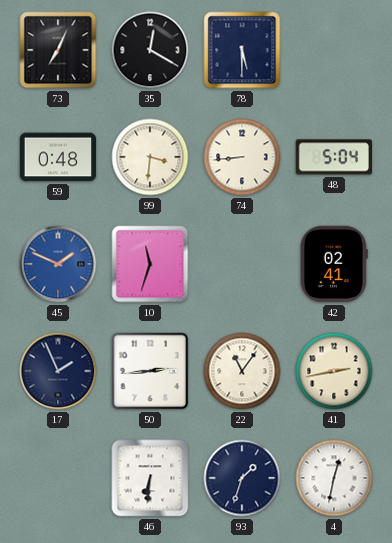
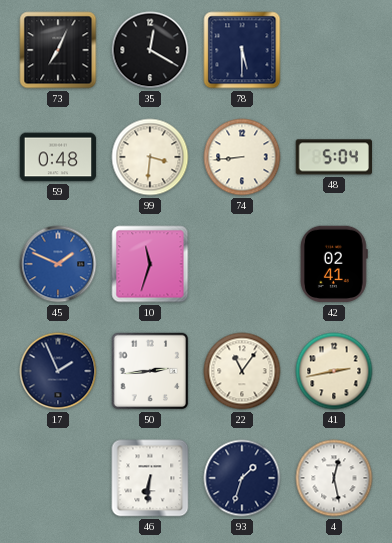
4: 12:32 -> 12:28 (334, 478)
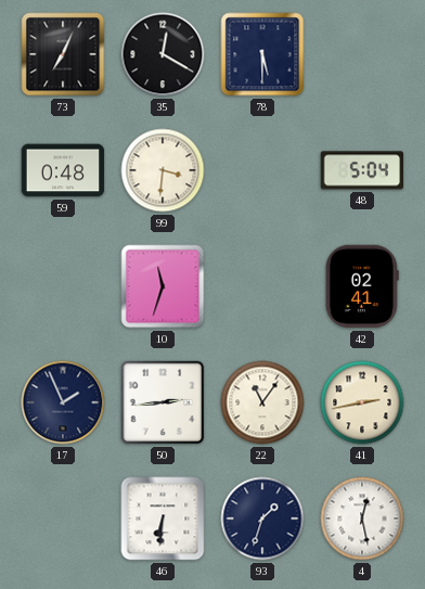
74: 8:44 -> none (242, 157)
45: 1:49 -> none (58, 264)
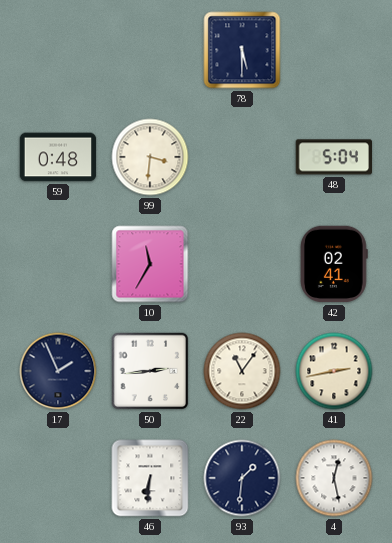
73: 7:04 -> none (63, 54)
35: 12:20 -> none (163, 54)
10: 11:33 -> 11:35 (150, 264)
93: 1:33 -> 1:31 (242, 478)
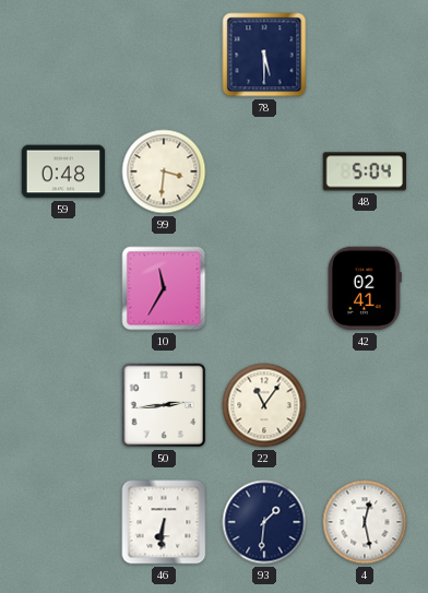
17: 1:56 -> none (58, 371)
41: 2:43 -> none (334, 371)
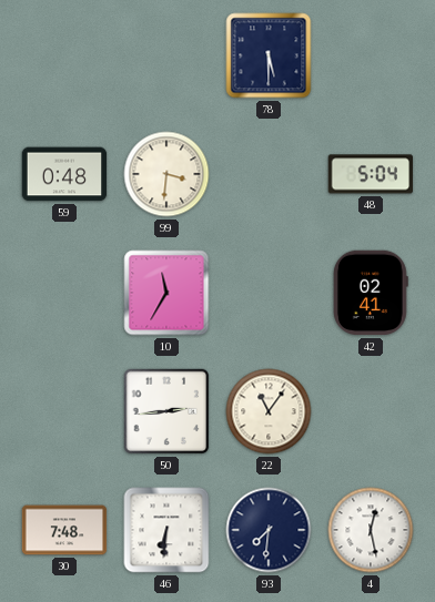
30: none -> 7:48 (64, 530)
93: 1:31 -> 7:31 (269, 530)
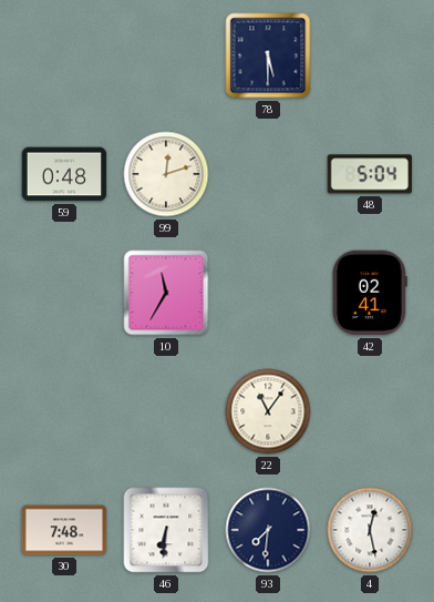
99: 3:31 -> 12:12 (166, 174)
50: 2:44 -> none (166, 411)
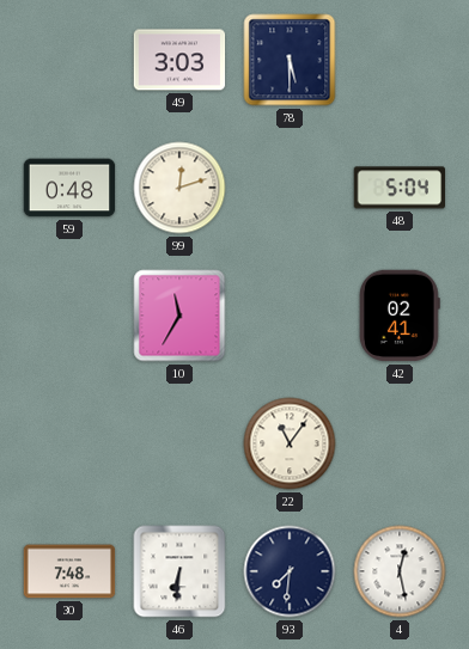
49: none -> 3:03 (179, 60)
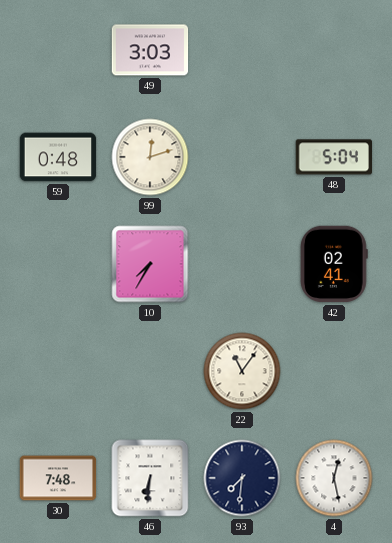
78: 5:30 -> none (290, 60)
10: 11:35 -> 7:35 (150, 264)
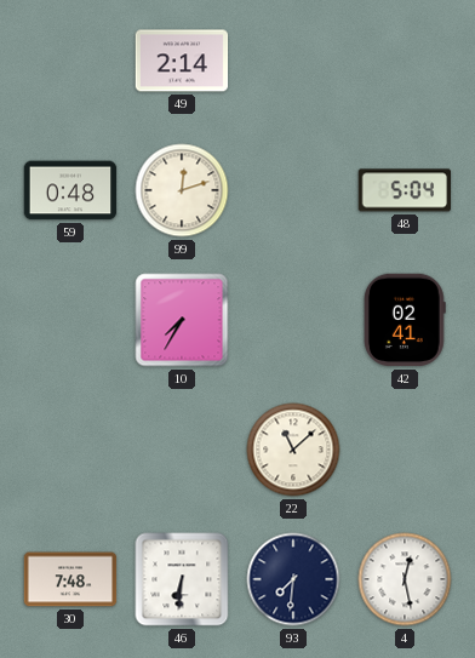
49: 3:03 -> 2:14 (182, 61)
22: 11:06 -> 11:08 (293, 450)
